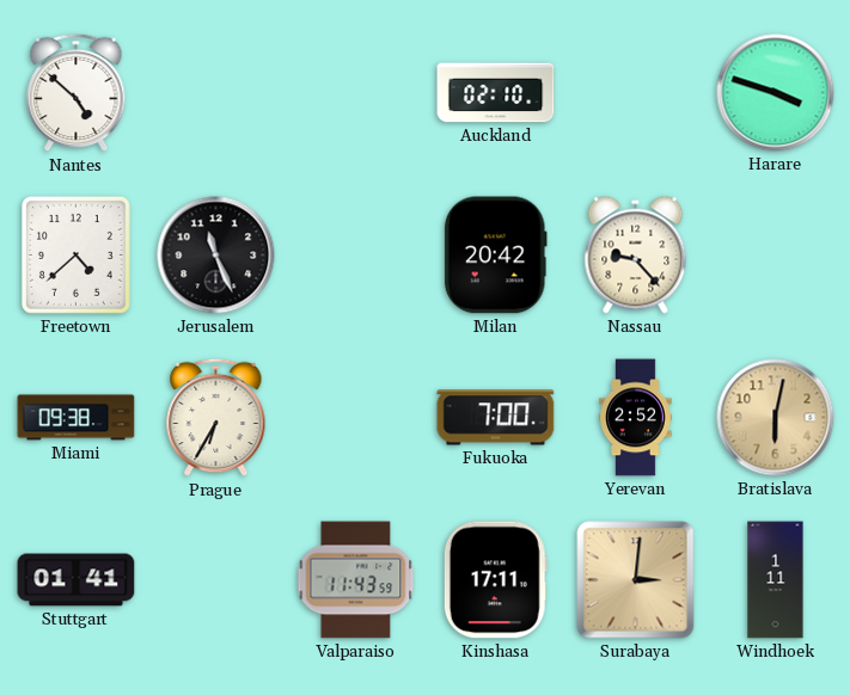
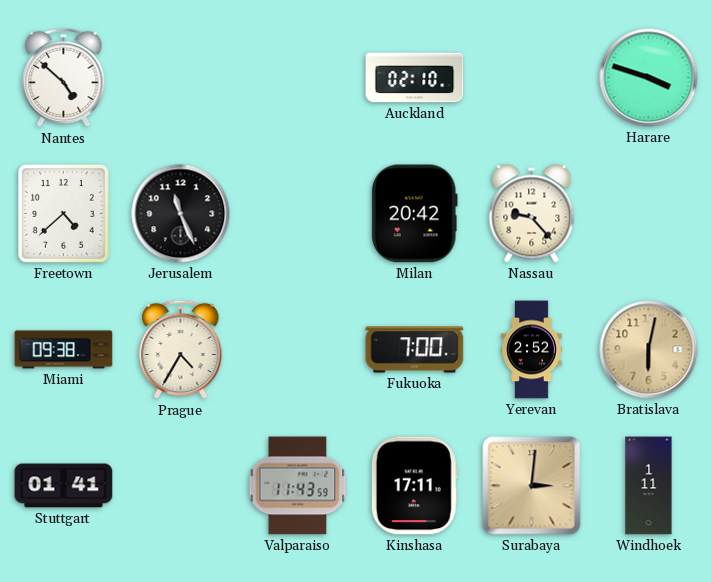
Prague: 6:35 -> 4:35 (181, 350)
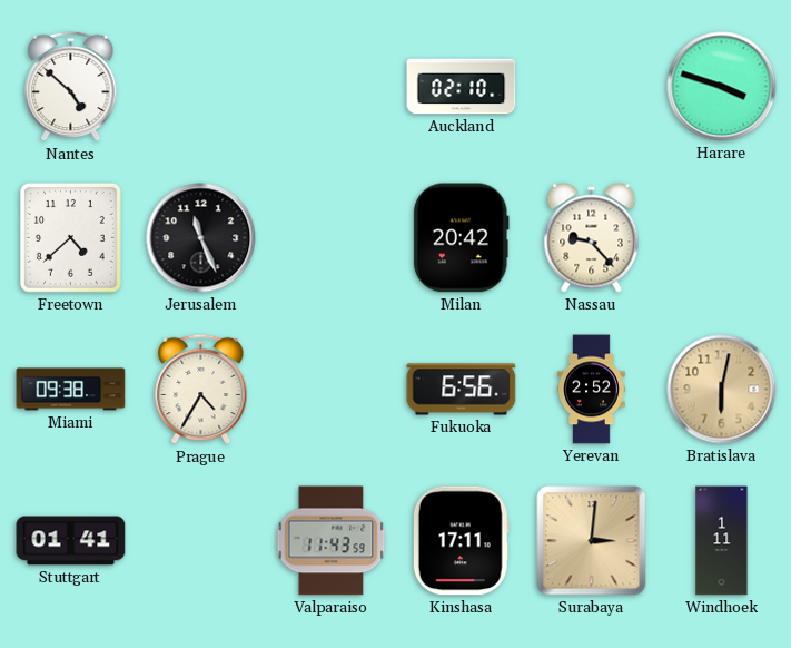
Fukuoka: 7:00 -> 6:56 (462, 390)
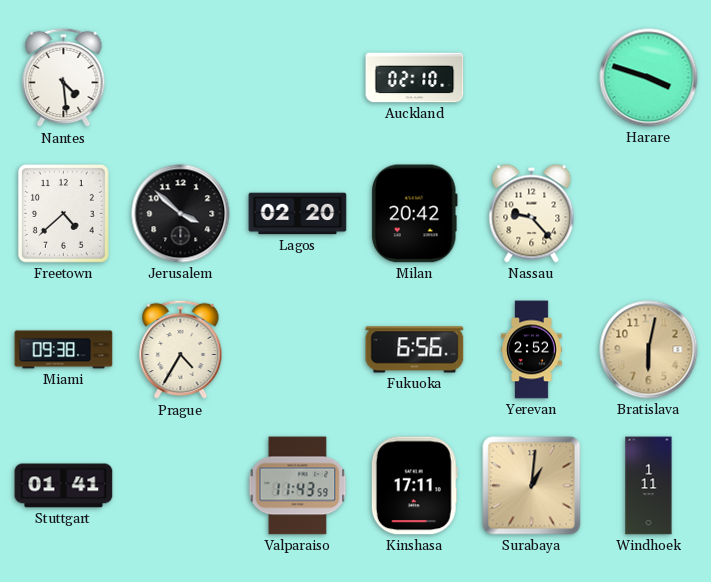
Nantes: 4:52 -> 4:29 (64, 78)
Jerusalem: 11:26 -> 3:52 (181, 214)
Lagos: none -> 02:20 (298, 214)
Surabaya: 3:01 -> 1:01 (532, 486)
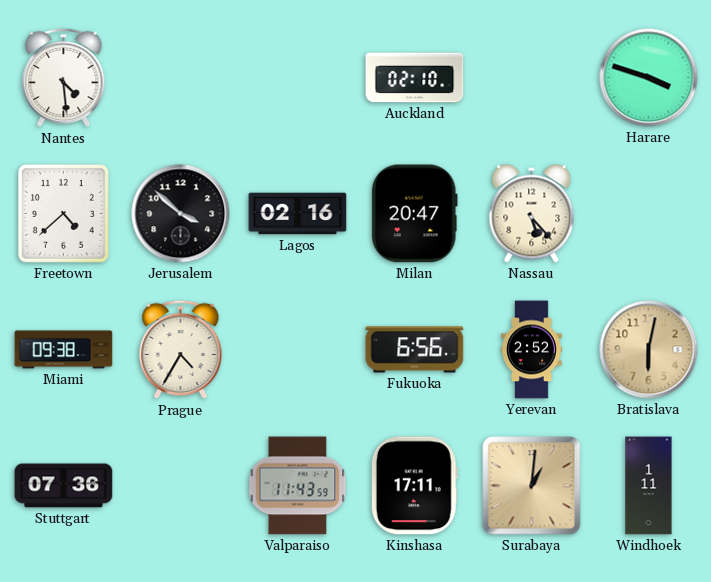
Lagos: 02:20 -> 02:16 (298, 214)
Milan: 20:42 -> 20:47 (414, 214)
Nassau: 9:23 -> 5:23 (532, 214)
Stuttgart: 01:41 -> 07:36 (64, 486)
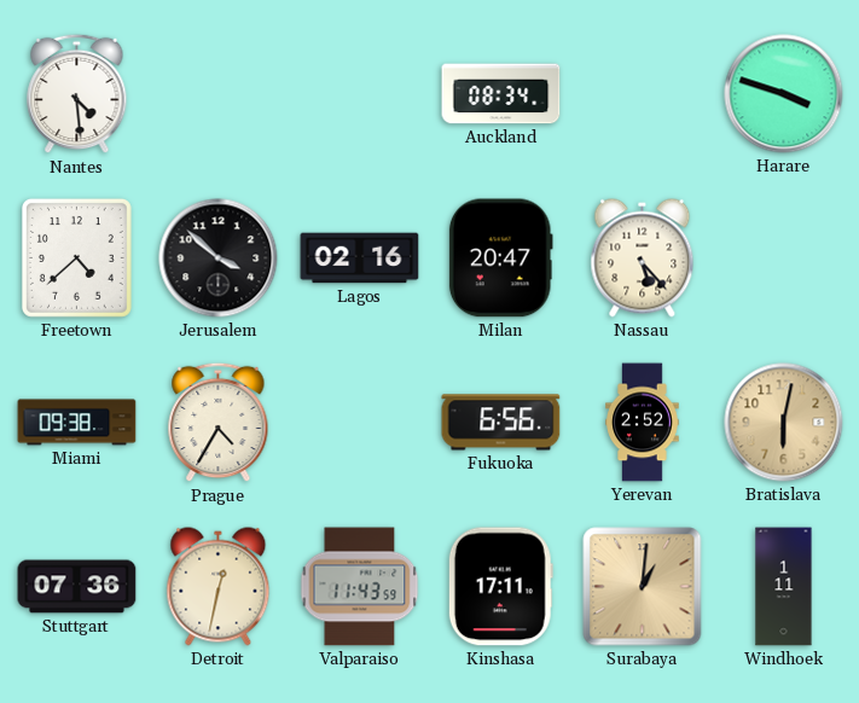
Auckland: 02:10 -> 08:34 (501, 94)
Detroit: none -> 12:32 (219, 587)
